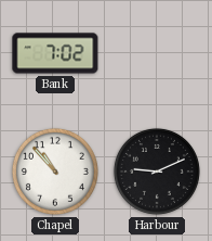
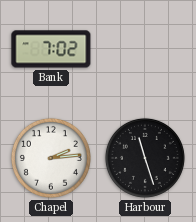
Chapel: 10:53 -> 2:14 (51, 158)
Harbour: 9:11 -> 11:27 (145, 158)
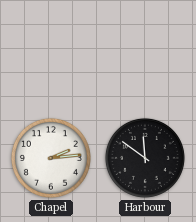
Bank: 7:02 -> none (51, 49)
Harbour: 11:27 -> 11:51 (145, 158)
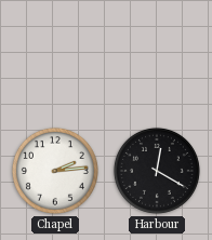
Harbour: 11:51 -> 12:20 (157, 171)
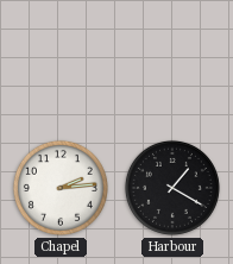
Harbour: 12:20 -> 1:20 (172, 188)
